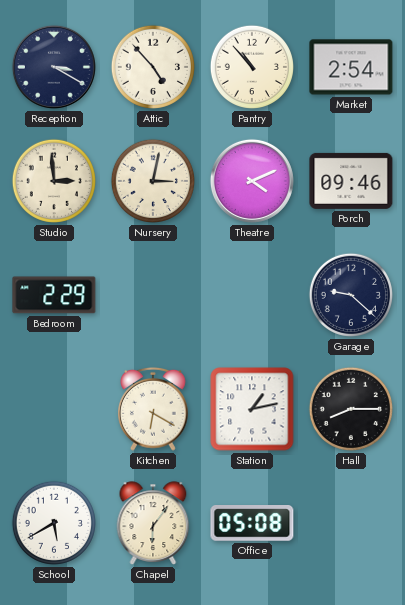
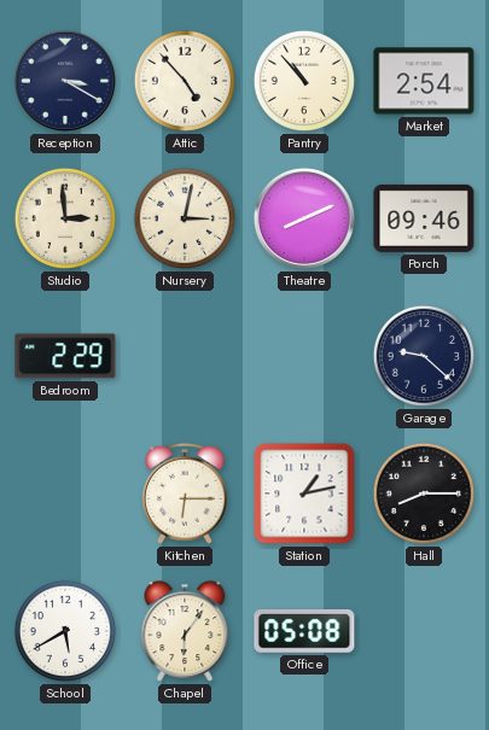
Theatre: 4:11 -> 8:11 (304, 218)
Kitchen: 6:20 -> 6:15 (186, 494)
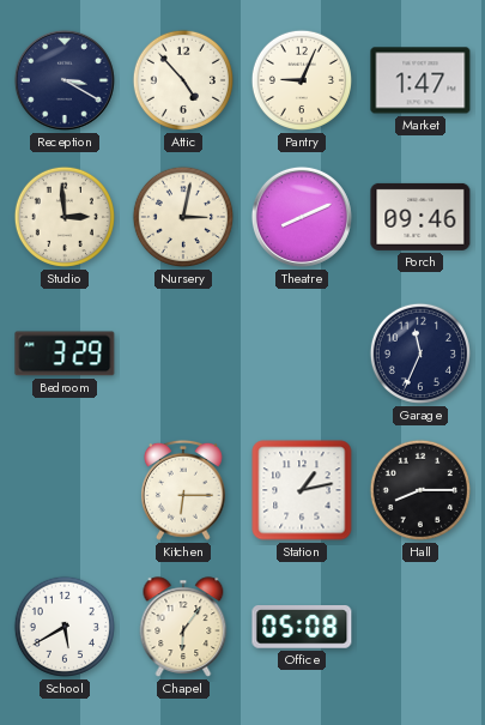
Pantry: 10:53 -> 9:04 (302, 80)
Market: 2:54 -> 1:47 (420, 80)
Bedroom: 2:29 -> 3:29 (65, 354)
Garage: 9:22 -> 11:34 (420, 354)
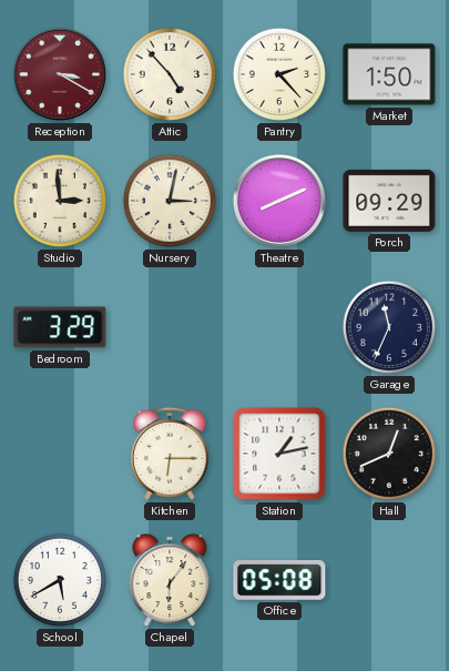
Reception dial: navy -> burgundy (60, 74)
Pantry: 9:04 -> 2:23 (279, 74)
Market: 1:47 -> 1:50 (389, 74)
Porch: 09:46 -> 09:29 (389, 201)
Hall: 8:15 -> 12:41 (389, 454)
